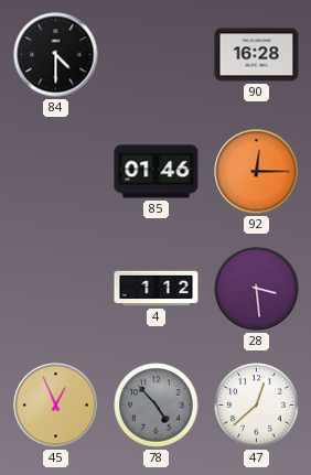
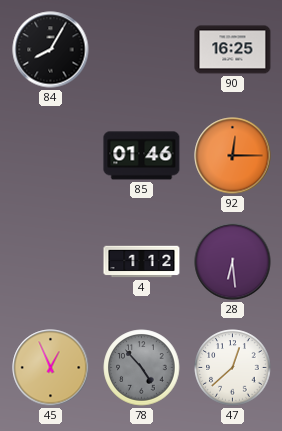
84: 4:30 -> 8:05 (51, 50)
90: 16:28 -> 16:25 (233, 50)
28: 3:29 -> 6:29 (233, 262)
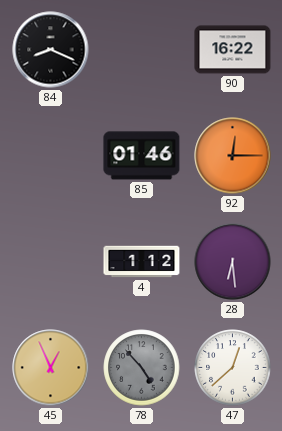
84: 8:05 -> 8:19 (51, 50)
90: 16:25 -> 16:22 (233, 50)
